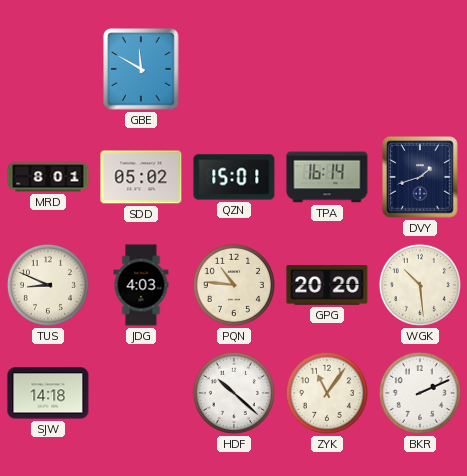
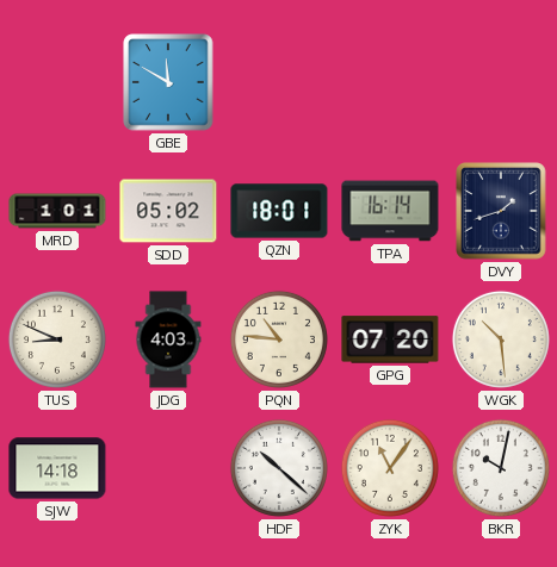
MRD: 8:01 -> 1:01 (57, 211)
QZN: 15:01 -> 18:01 (279, 211)
GPG: 20:20 -> 07:20 (390, 339)
BKR: 2:11 -> 10:02 (501, 468)
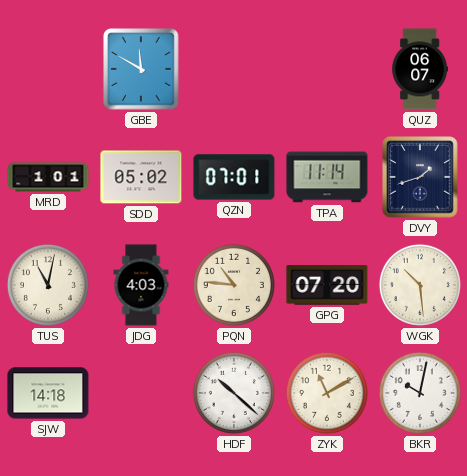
QUZ: none -> 06:07 (420, 69)
QZN: 18:01 -> 07:01 (234, 177)
TPA: 16:14 -> 11:14 (327, 177)
TUS: 8:49 -> 11:02 (48, 285)
ZYK: 11:06 -> 11:10 (327, 393)
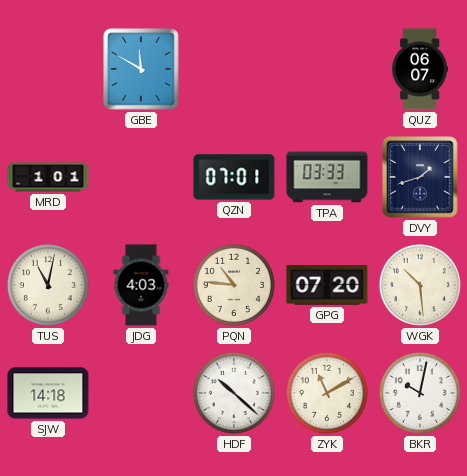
SDD: 05:02 -> none (141, 177)
TPA: 11:14 -> 03:33 (327, 177)
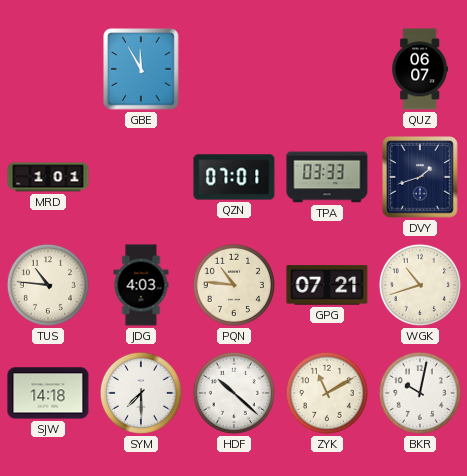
GBE: 11:50 -> 11:55 (141, 69)
TUS: 11:02 -> 10:46 (48, 285)
GPG: 07:20 -> 07:21 (327, 285)
WGK: 10:29 -> 10:42 (420, 285)
SYM: none -> 7:30 (141, 393)
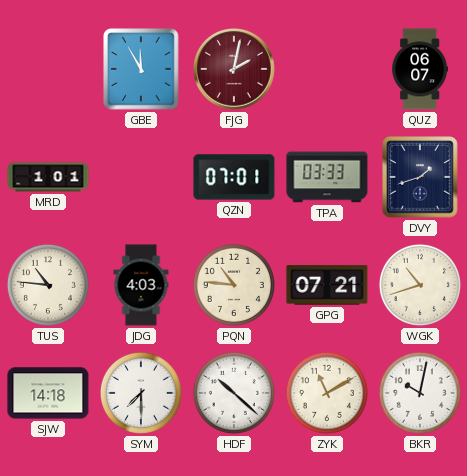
FJG: none -> 2:02 (235, 70)
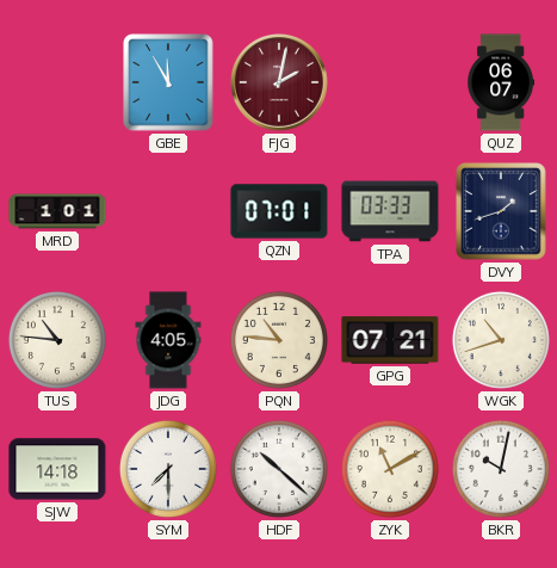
JDG: 4:03 -> 4:05 (168, 340)
